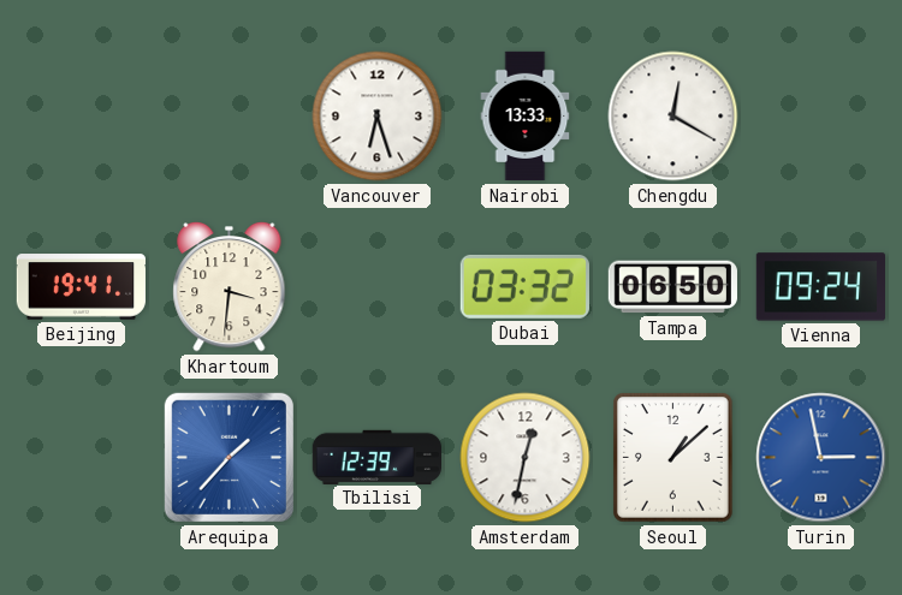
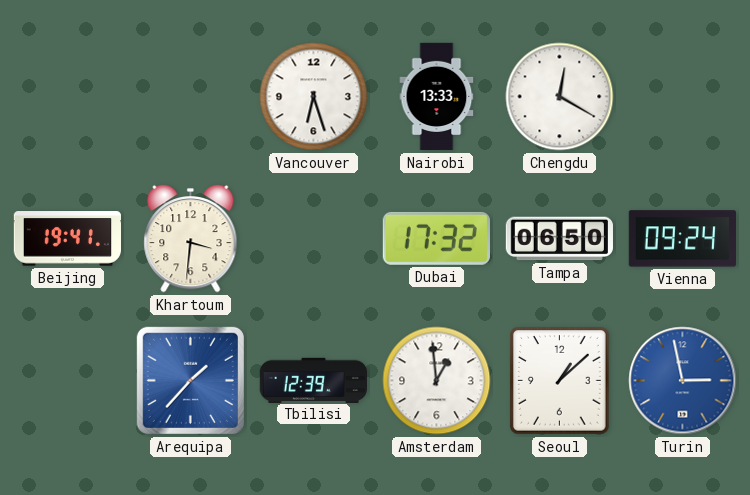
Dubai: 03:32 -> 17:32 (436, 238)
Amsterdam: 12:32 -> 12:59 (437, 381)
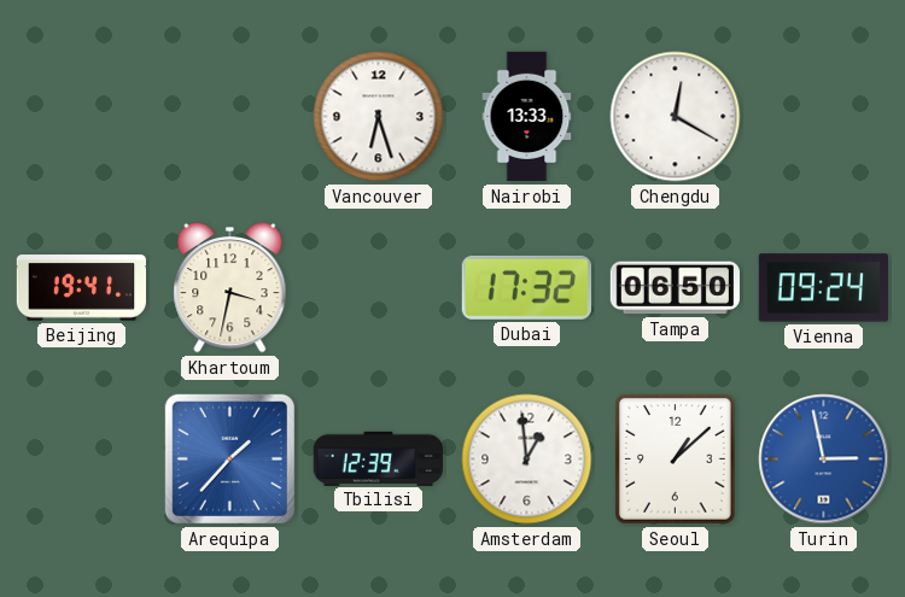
Khartoum: 3:31 -> 3:32 (230, 287)
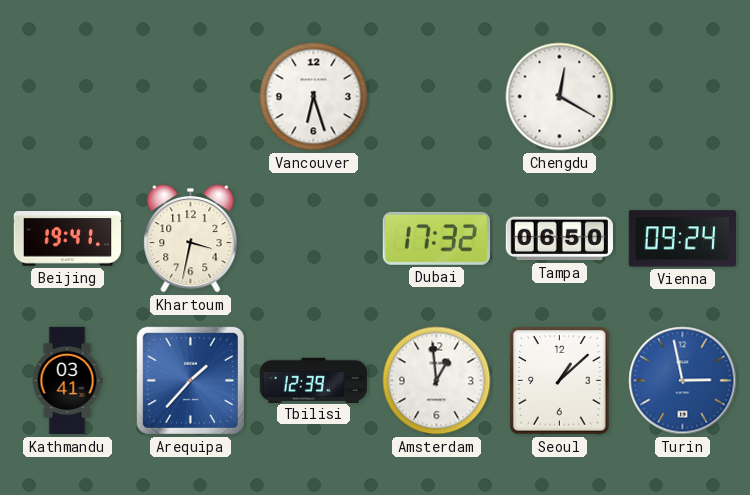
Nairobi: 13:33 -> none (527, 117)
Kathmandu: none -> 03:41 (67, 381)
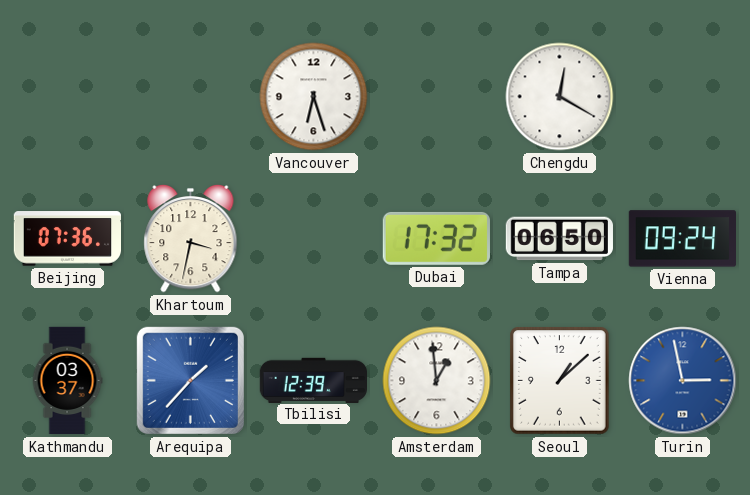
Beijing: 19:41 -> 07:36 (67, 239)
Kathmandu: 03:41 -> 03:37 (67, 381)
